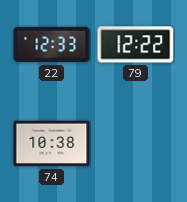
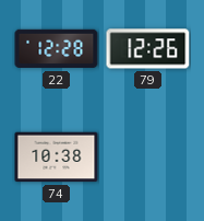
22: 12:33 -> 12:28 (57, 49)
79: 12:22 -> 12:26 (148, 49)
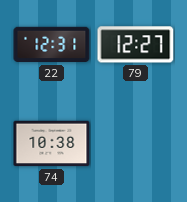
22: 12:28 -> 12:31 (52, 45)
79: 12:26 -> 12:27 (136, 45)
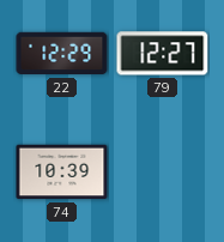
22: 12:31 -> 12:29 (62, 54)
74: 10:38 -> 10:39 (62, 173)
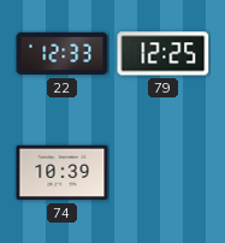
22: 12:29 -> 12:33 (63, 54)
79: 12:27 -> 12:25 (164, 54)
